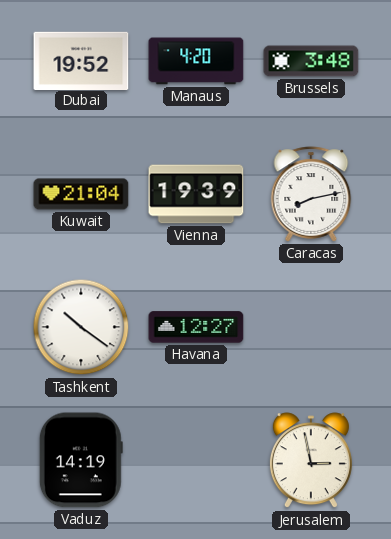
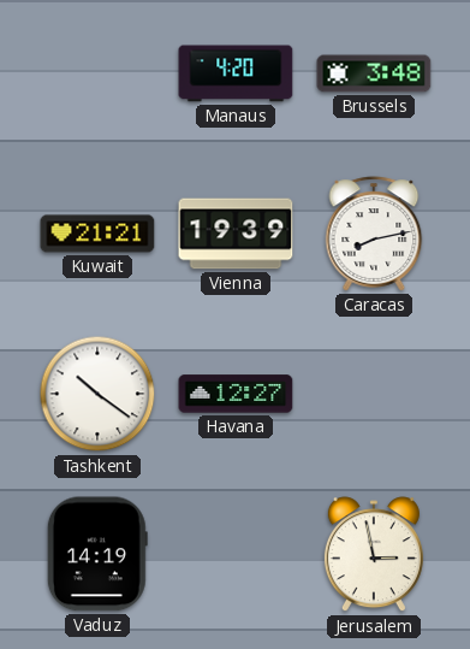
Dubai: 19:52 -> none (81, 60)
Kuwait: 21:04 -> 21:21 (97, 234)
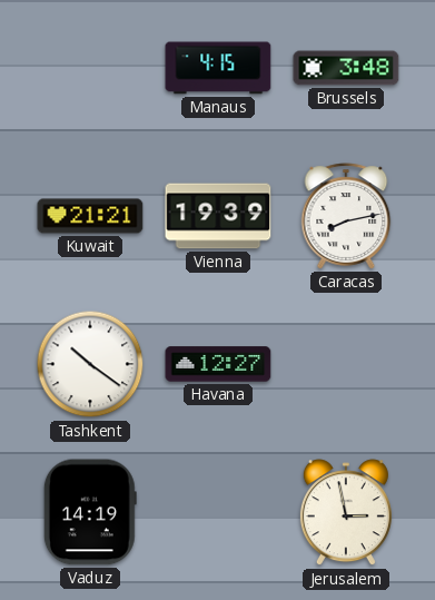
Manaus: 4:20 -> 4:15 (218, 68)
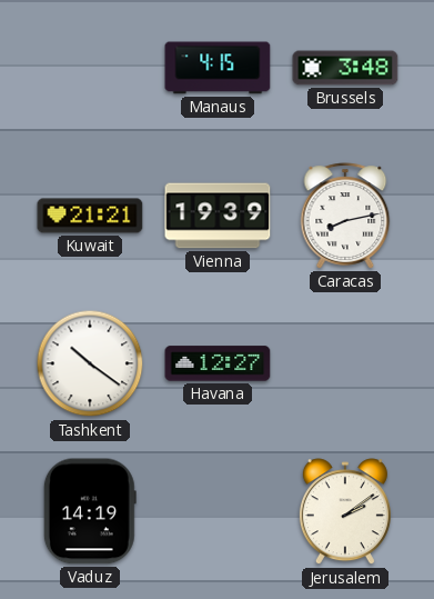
Jerusalem: 2:58 -> 2:09 (345, 512)
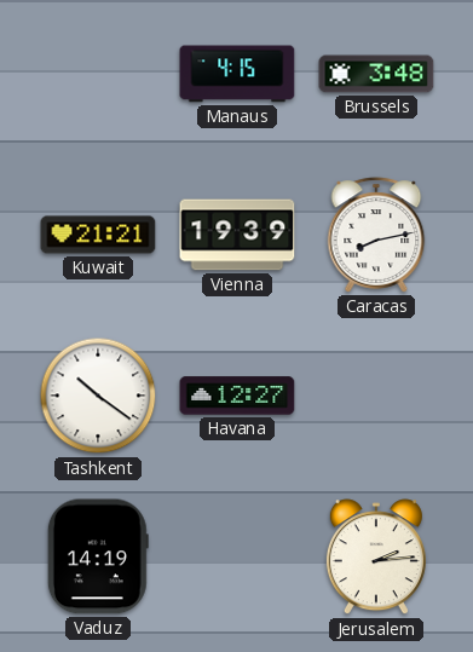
Jerusalem: 2:09 -> 2:14 (376, 558)
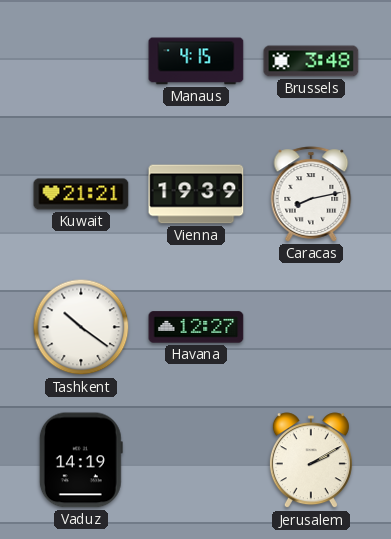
Jerusalem: 2:14 -> 2:10 (311, 461)
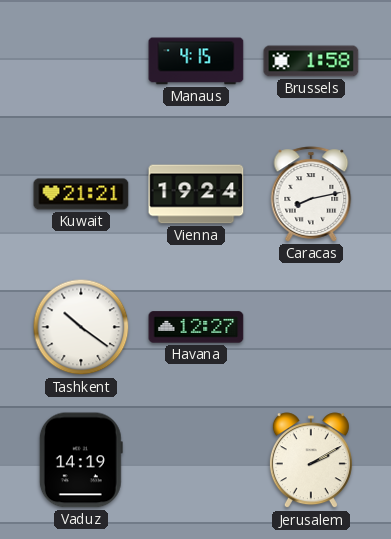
Brussels: 3:48 -> 1:58 (311, 61)
Vienna: 19:39 -> 19:24 (196, 194)
